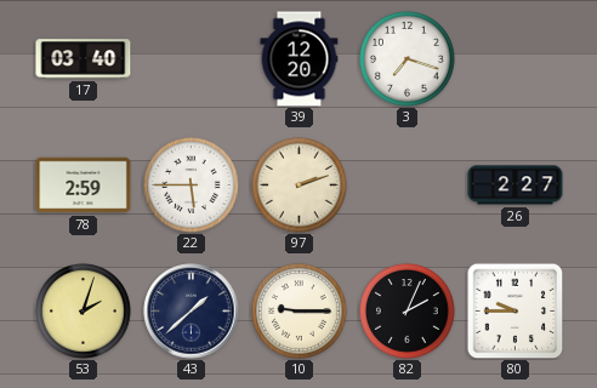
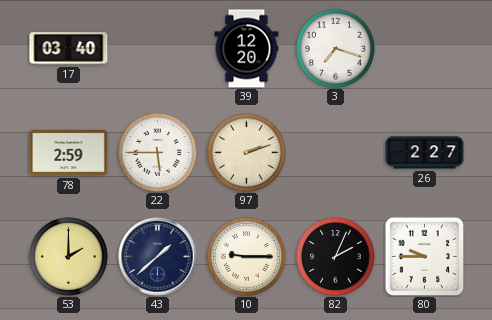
53: 2:03 -> 2:00 (69, 257)
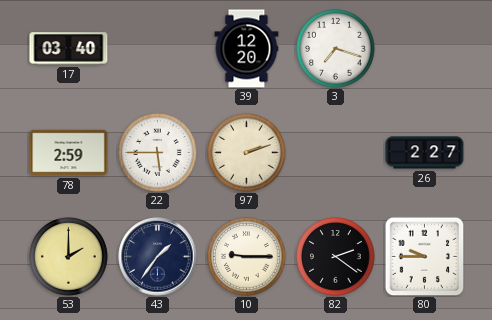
43: 1:38 -> 1:36 (158, 257)
82: 2:04 -> 2:21 (336, 257)
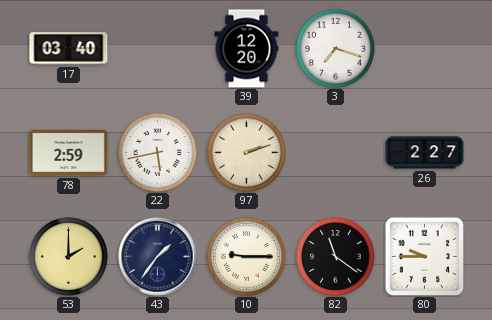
22: 5:45 -> 5:43 (158, 153)
82: 2:21 -> 11:21 (336, 257)
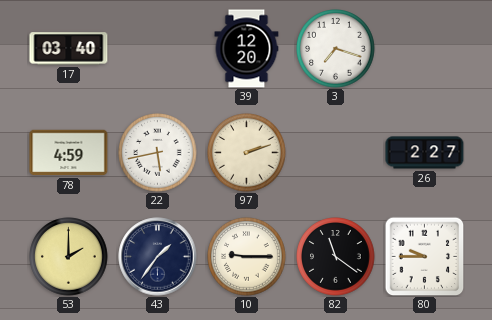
78: 2:59 -> 4:59 (69, 153)
